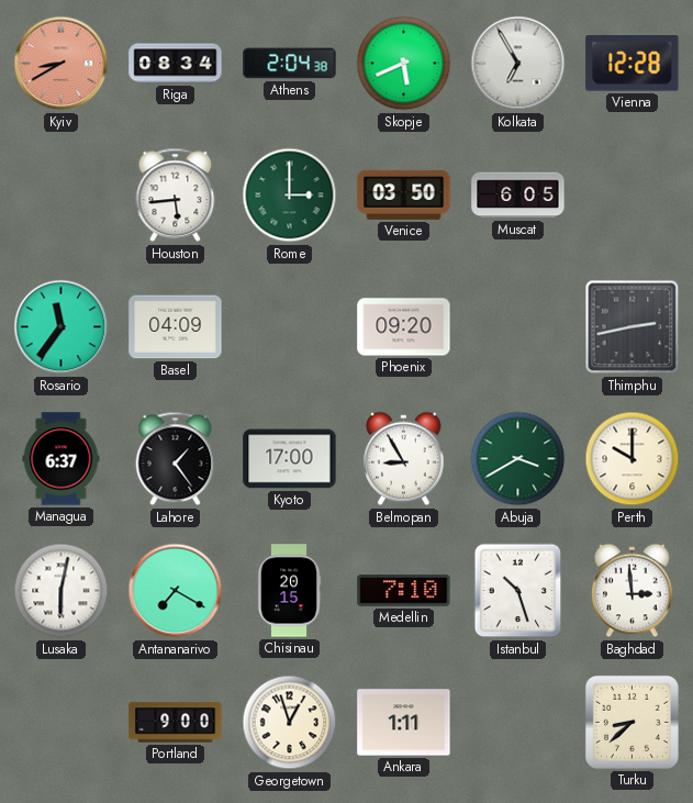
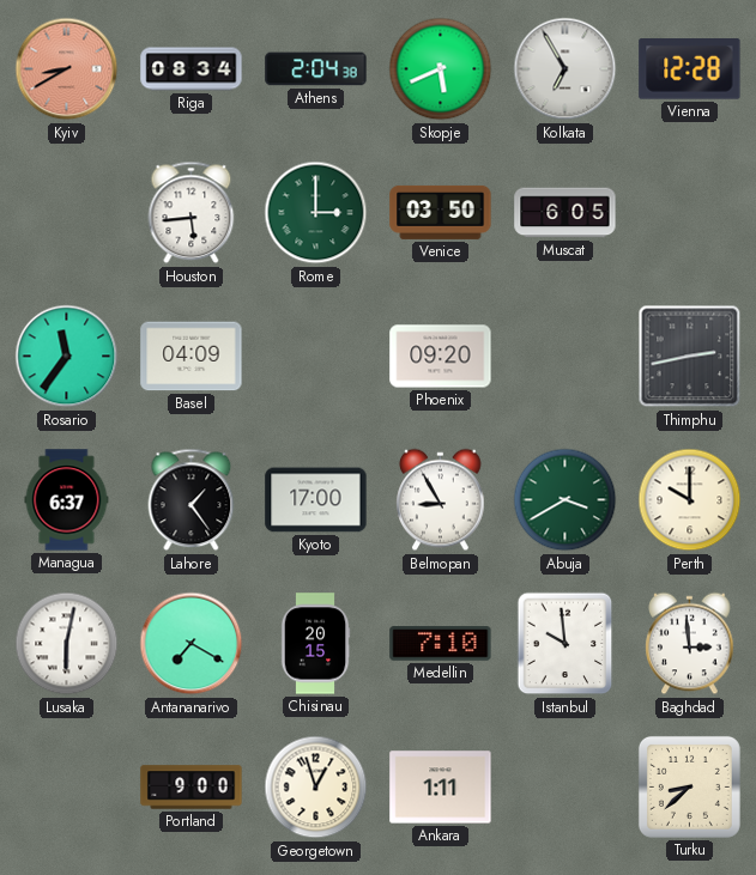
Istanbul: 10:27 -> 9:59 (566, 644)
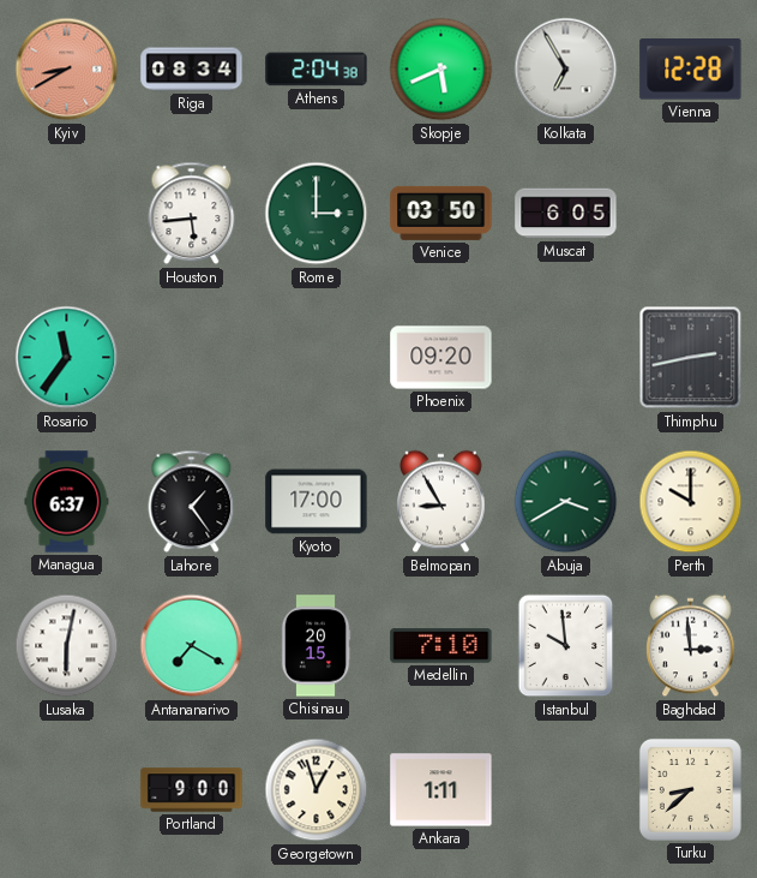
Basel: 04:09 -> none (192, 357)
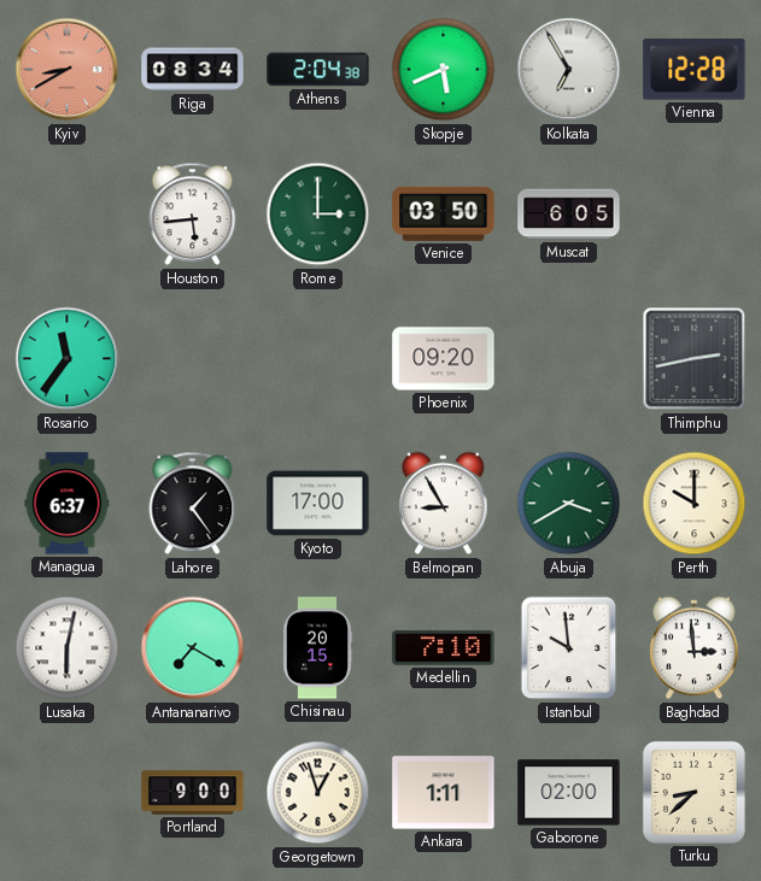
Gaborone: none -> 02:00 (569, 793)
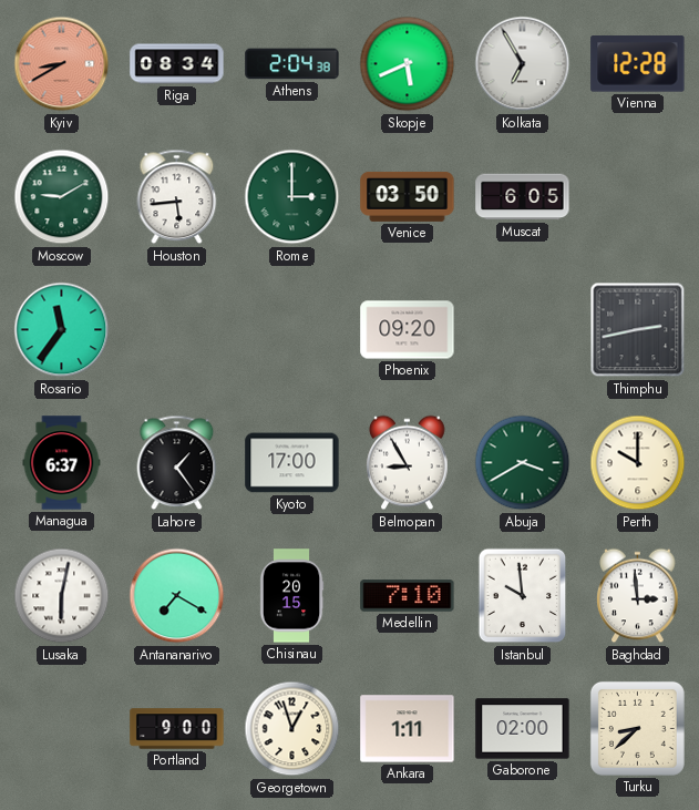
Moscow: none -> 9:10 (62, 197)
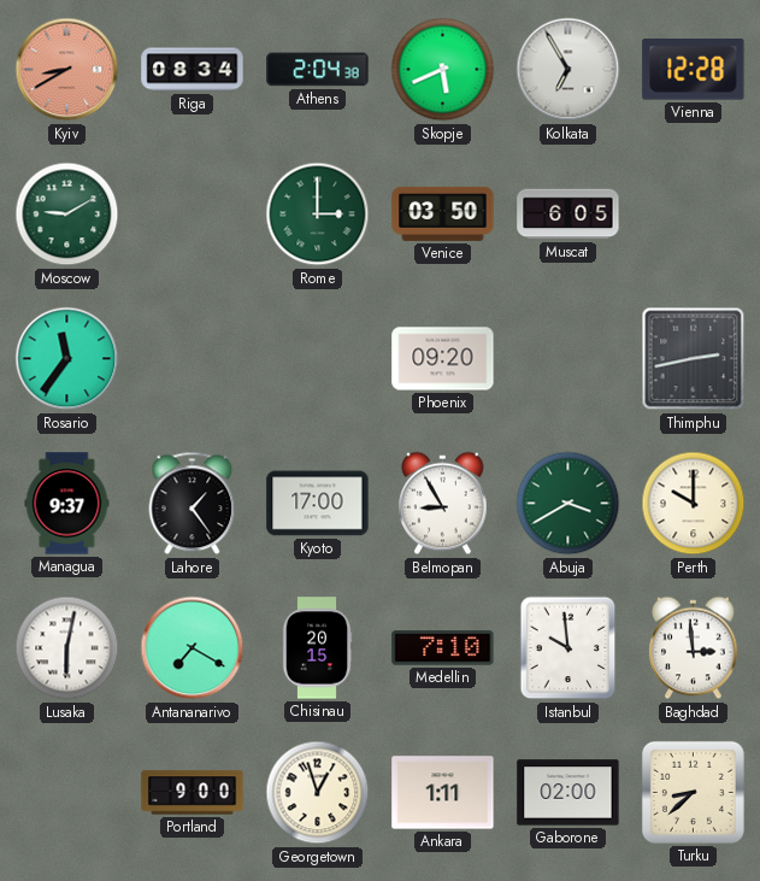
Houston: 5:44 -> none (177, 197)
Managua: 6:37 -> 9:37 (67, 504)
